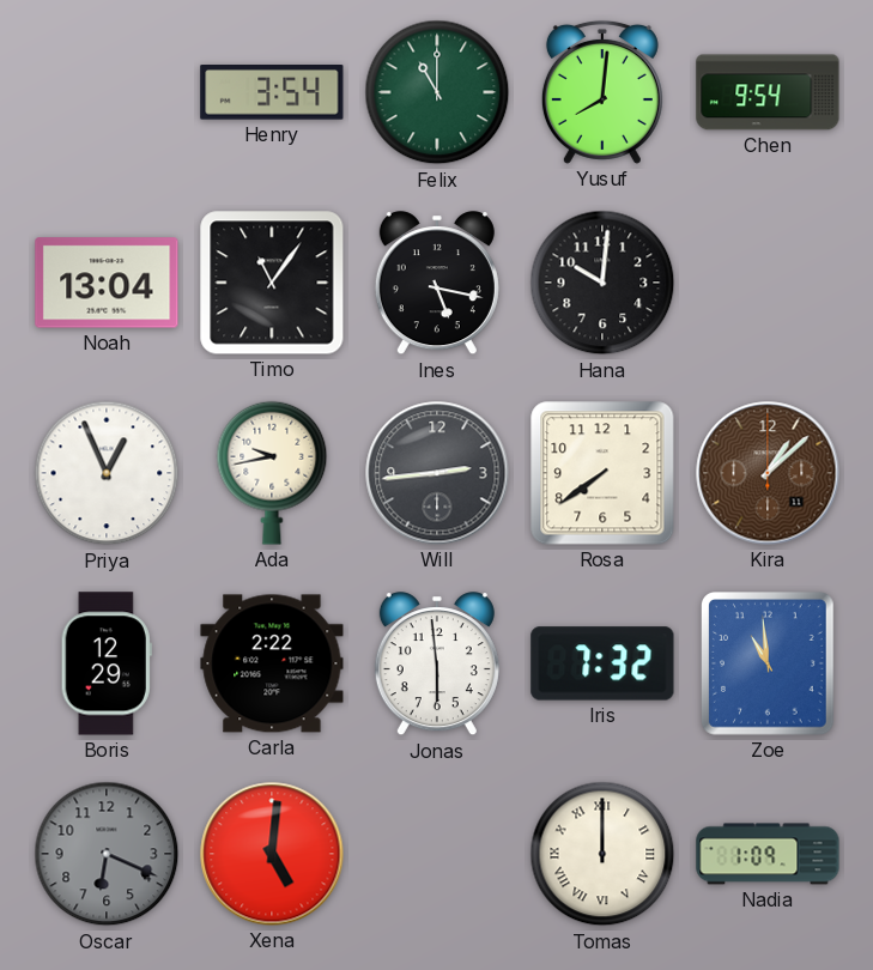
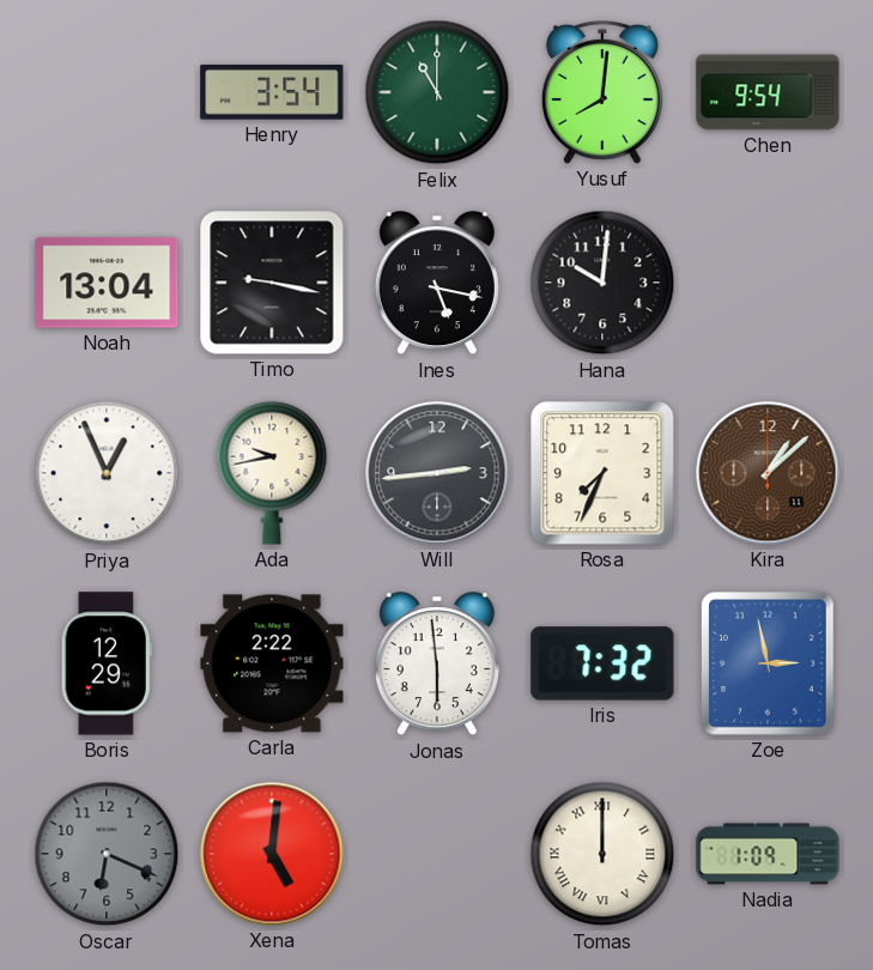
Timo: 11:06 -> 9:17 (272, 283)
Rosa: 7:39 -> 7:34 (602, 473)
Zoe: 10:59 -> 2:58 (769, 665)
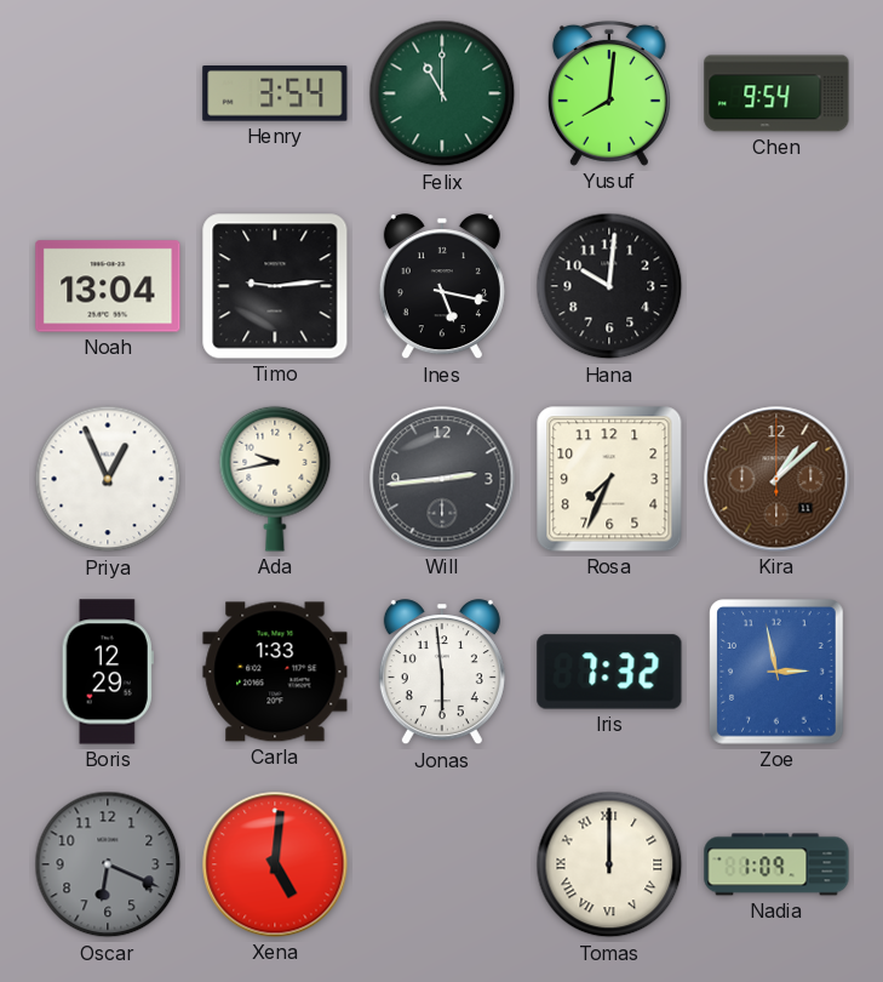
Timo: 9:17 -> 9:14 (275, 286)
Carla: 2:22 -> 1:33 (275, 672)
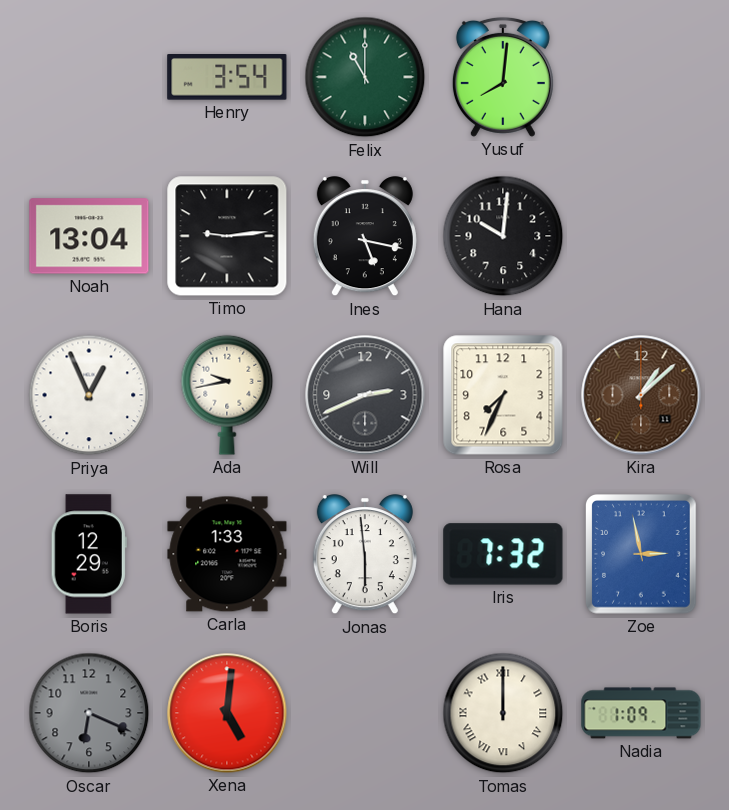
Chen: 9:54 -> none (776, 93)
Will: 2:44 -> 2:41 (365, 395)
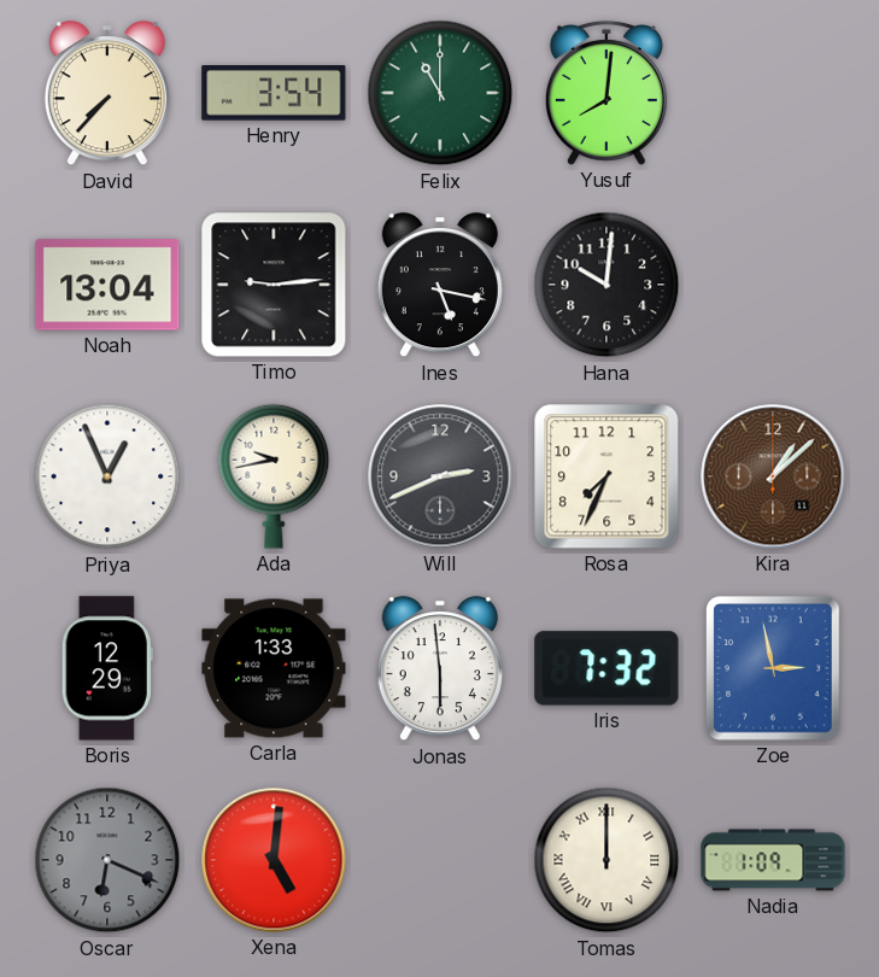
David: none -> 7:37 (107, 94)
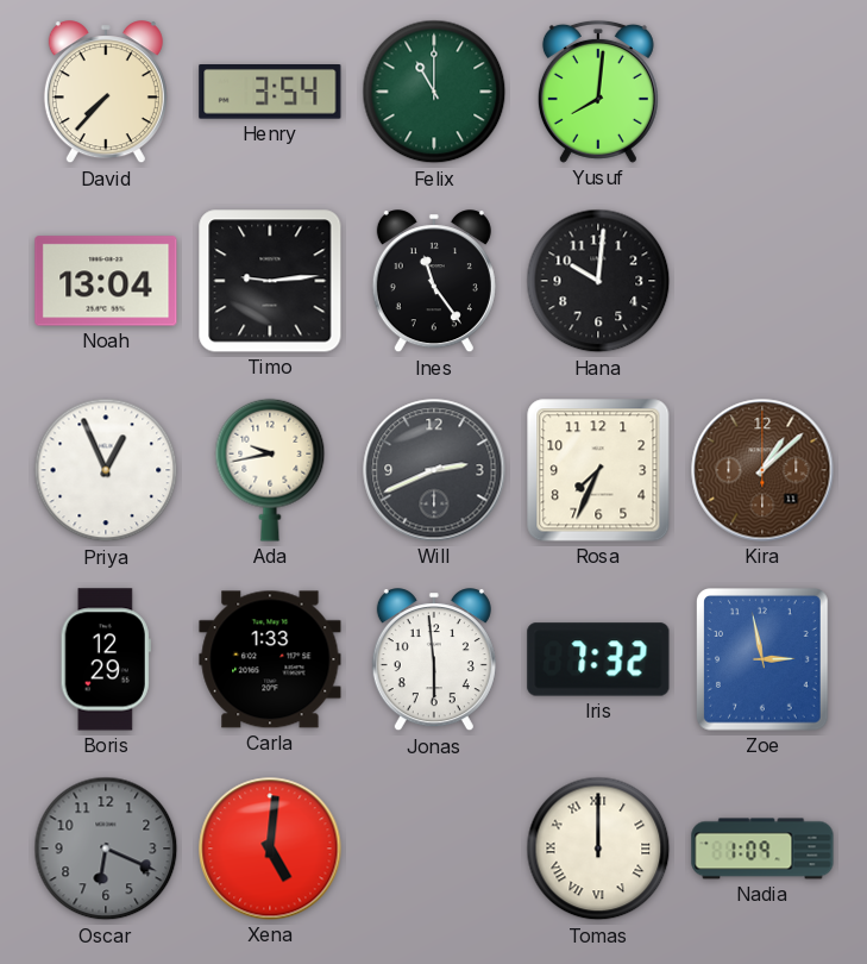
Ines: 5:17 -> 11:24 (434, 282)
